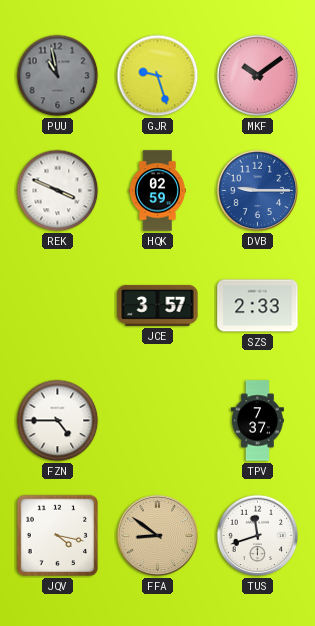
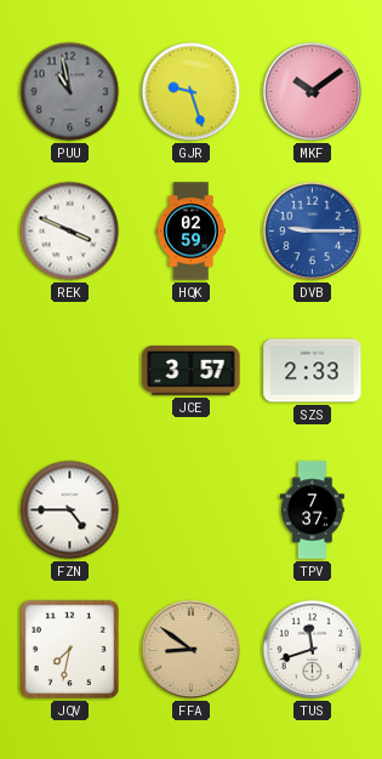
JQV: 4:17 -> 7:32 (70, 650)
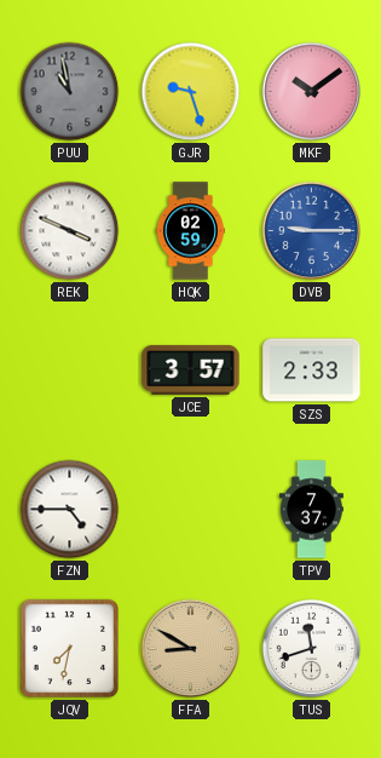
FFA: 8:51 -> 8:50 (191, 649)
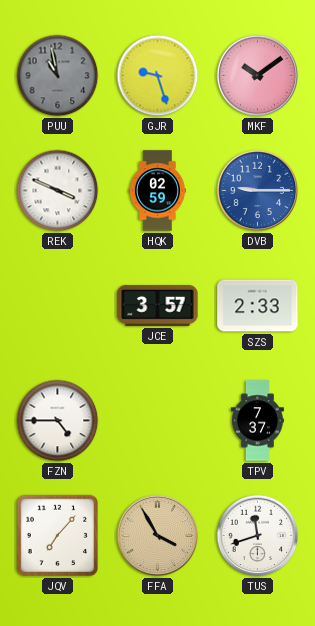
JQV: 7:32 -> 7:07 (58, 536)
FFA: 8:50 -> 3:55 (158, 536)
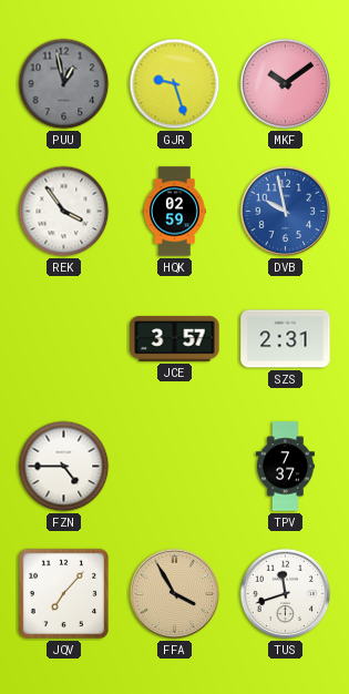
PUU: 10:58 -> 12:58 (64, 84)
REK: 3:49 -> 3:54 (64, 212)
DVB: 9:15 -> 9:58 (286, 212)
SZS: 2:33 -> 2:31 (286, 339)
